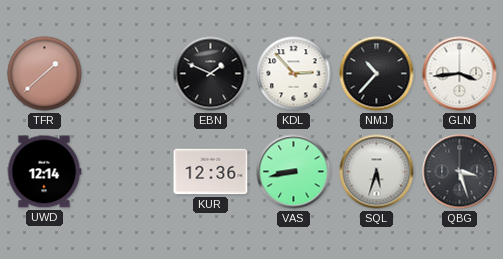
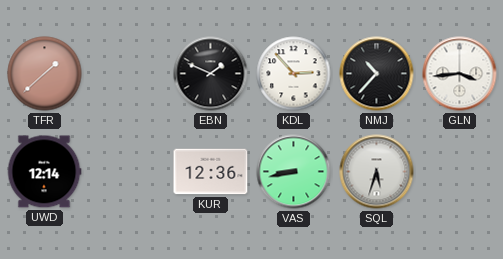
QBG: 3:27 -> none (460, 172)
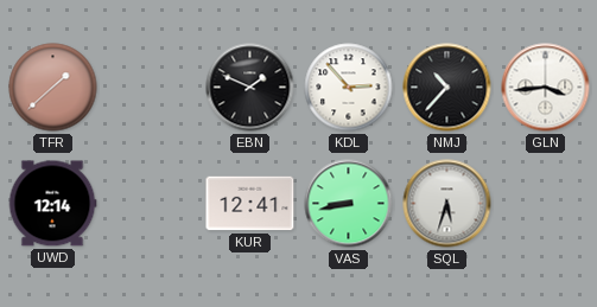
KUR: 12:36 -> 12:41 (250, 204)
